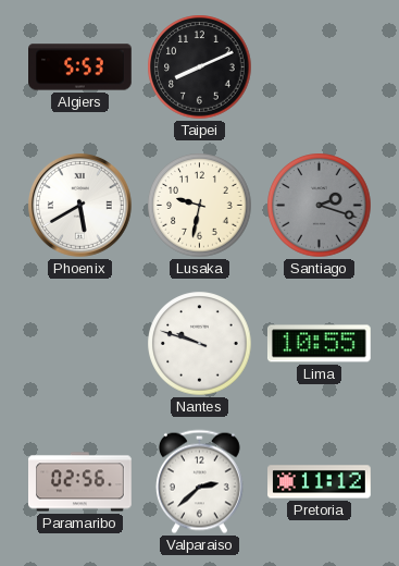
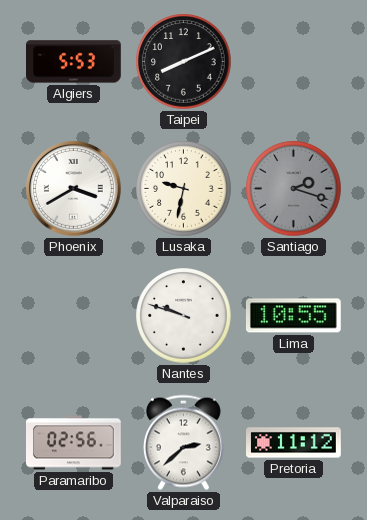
Phoenix: 5:40 -> 3:40 (73, 189)
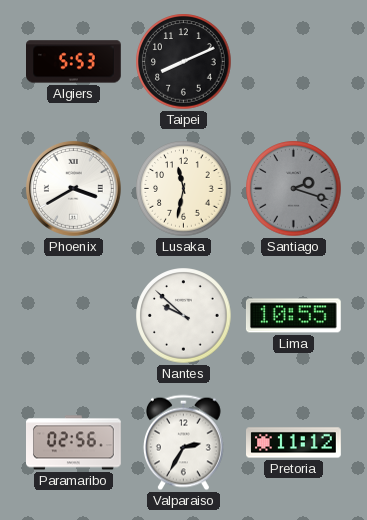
Lusaka: 9:32 -> 11:32 (184, 189)
Nantes: 9:48 -> 9:52 (184, 316)
Valparaiso: 2:38 -> 2:35 (183, 443)
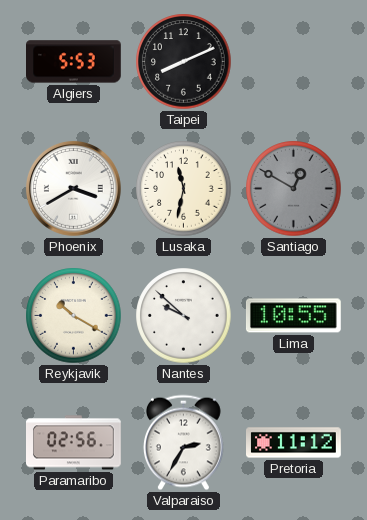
Santiago: 2:18 -> 12:50 (294, 189)
Reykjavik: none -> 10:20 (74, 316)
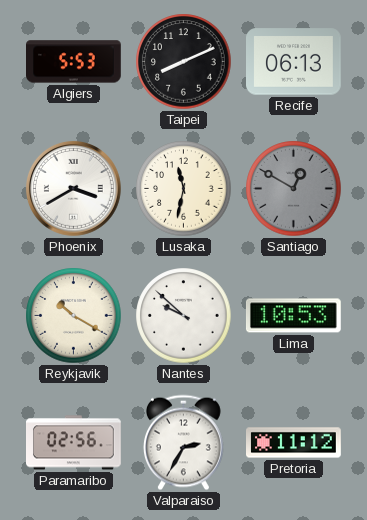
Recife: none -> 06:13 (294, 62)
Lima: 10:55 -> 10:53 (293, 316)
